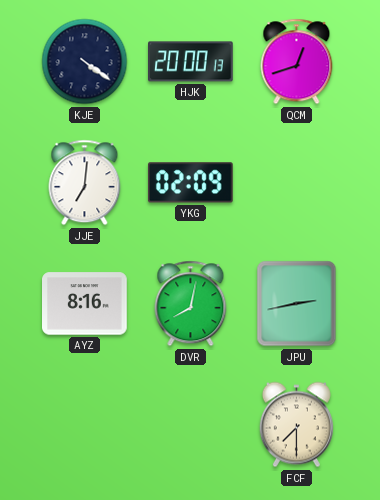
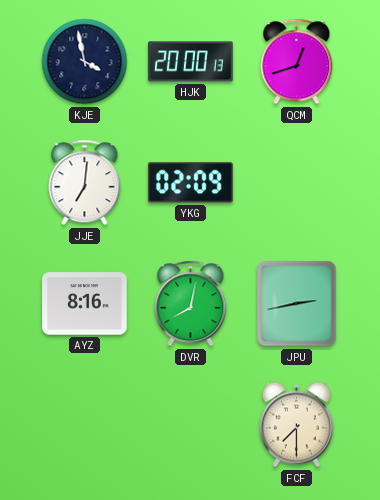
KJE: 4:21 -> 3:58 (85, 62)
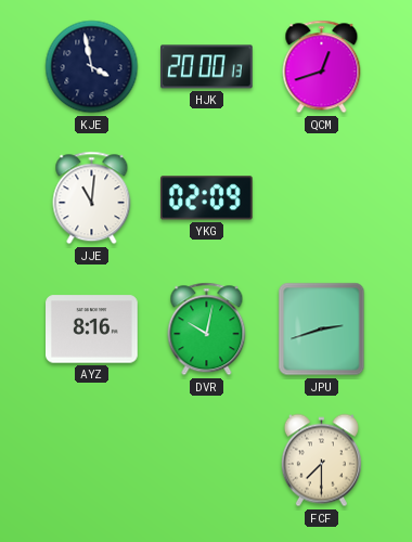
JJE: 7:01 -> 11:01 (92, 198)
DVR: 8:02 -> 10:02 (207, 330)
JPU: 2:43 -> 2:42 (322, 330)
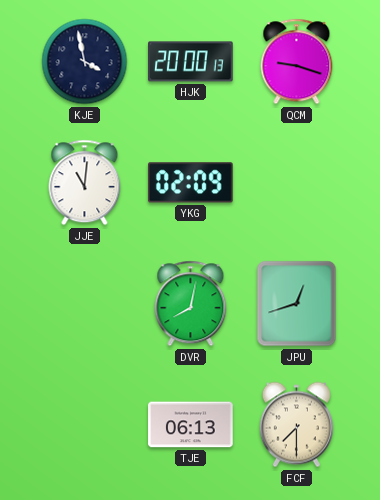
QCM: 12:42 -> 9:18 (297, 62)
AYZ: 8:16 -> none (92, 330)
DVR: 10:02 -> 8:02 (191, 304)
JPU: 2:42 -> 12:42 (297, 304)
TJE: none -> 06:13 (191, 425)
